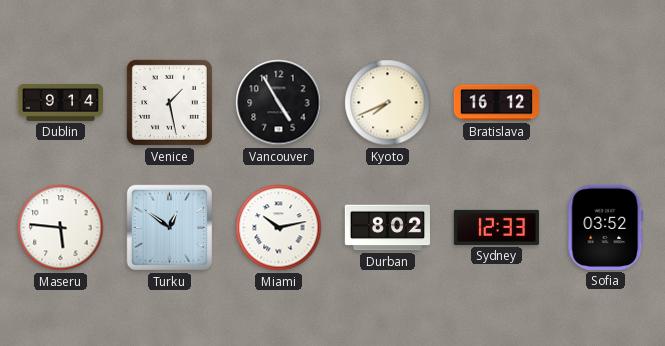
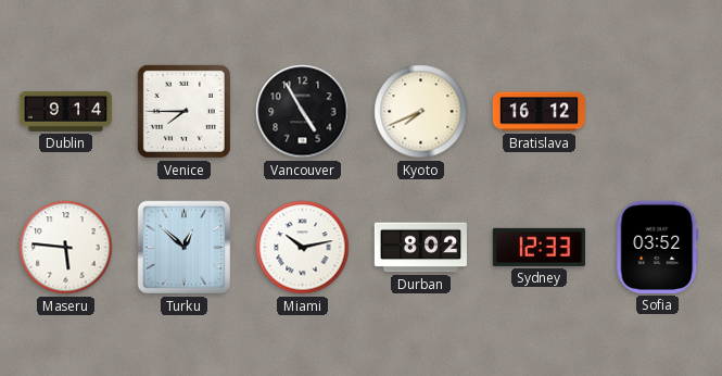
Venice: 1:28 -> 7:45 (183, 111)
Turku: 12:51 -> 12:52 (185, 248)
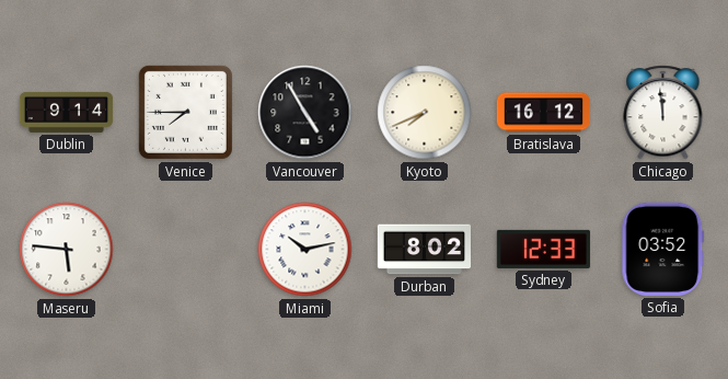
Chicago: none -> 11:59 (663, 113)
Turku: 12:52 -> none (185, 248)
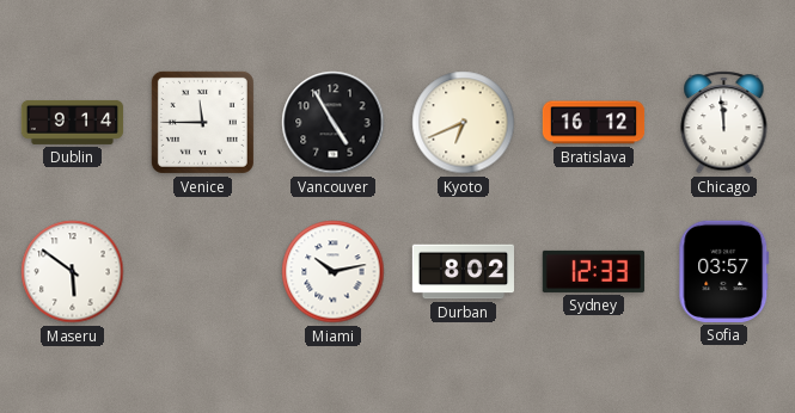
Venice: 7:45 -> 11:45 (202, 122)
Kyoto: 7:41 -> 6:41 (464, 123)
Maseru: 5:46 -> 5:51 (73, 272)
Sofia: 03:52 -> 03:57 (724, 271)
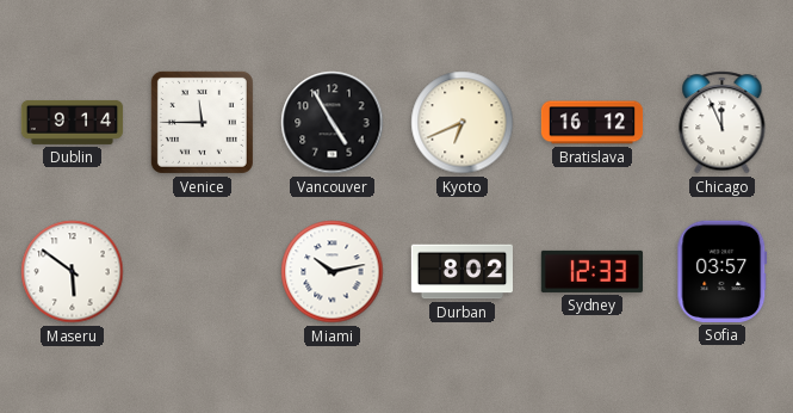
Chicago: 11:59 -> 11:56 (723, 123)
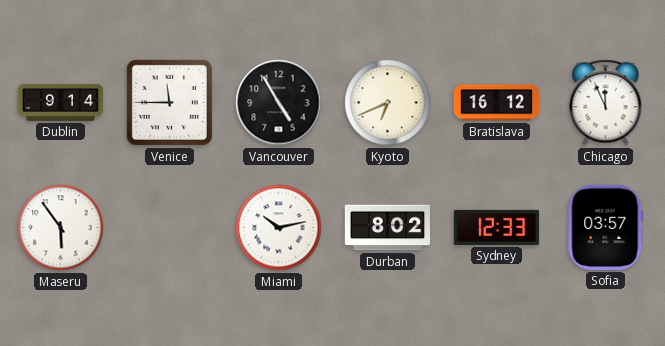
Maseru: 5:51 -> 5:54 (61, 228)
